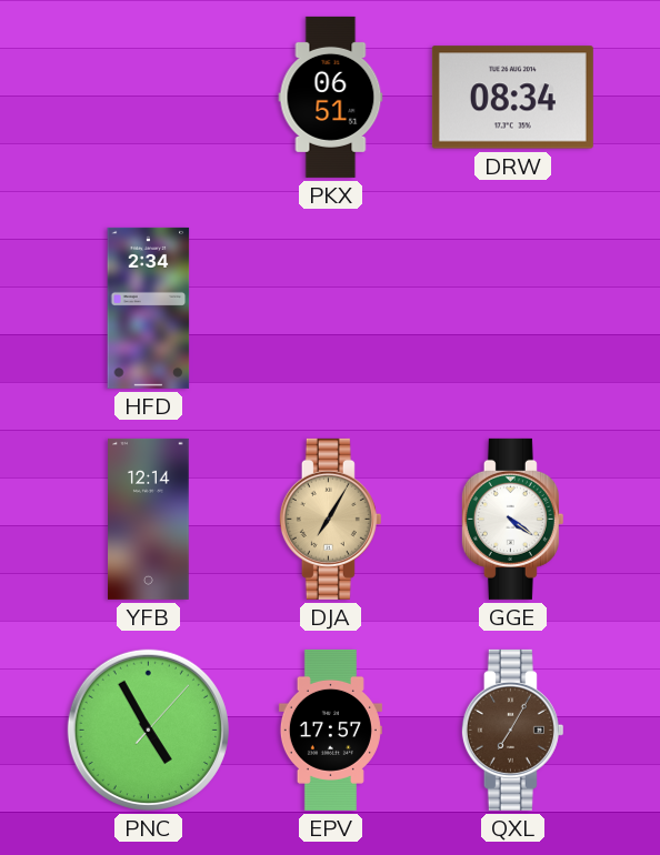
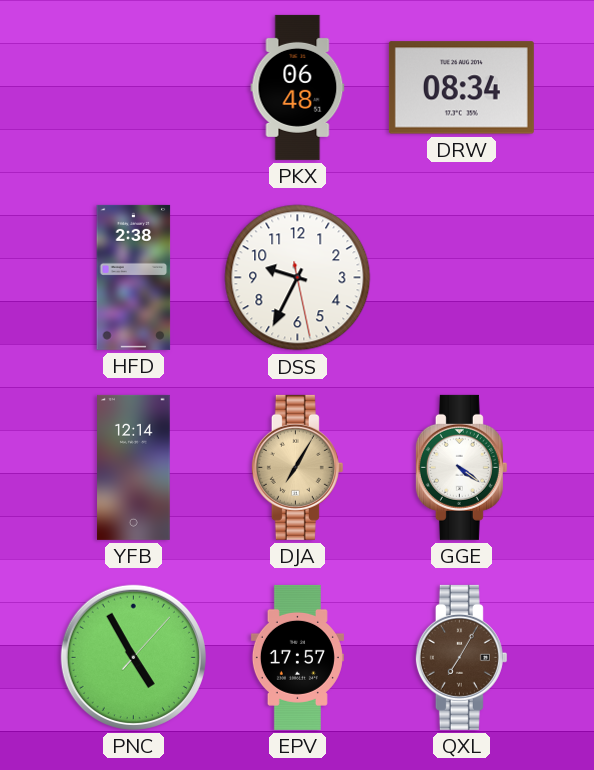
PKX: 06:51 -> 06:48 (298, 87)
HFD: 2:34 -> 2:38 (134, 277)
DSS: none -> 9:34 (298, 278)
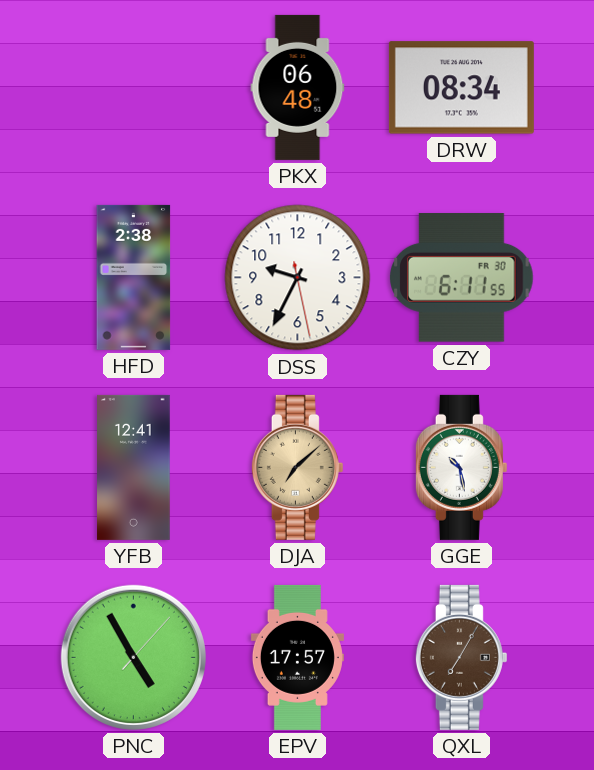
CZY: none -> 6:11 (462, 278)
YFB: 12:14 -> 12:41 (134, 467)
DJA: 7:05 -> 7:08 (297, 467)
GGE: 4:21 -> 10:28 (461, 467)
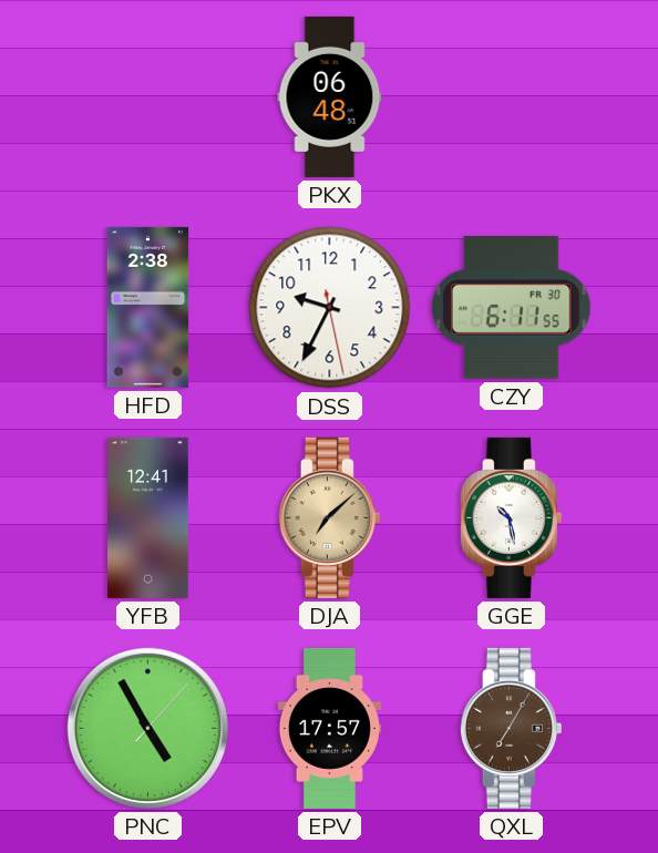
DRW: 08:34 -> none (461, 88)
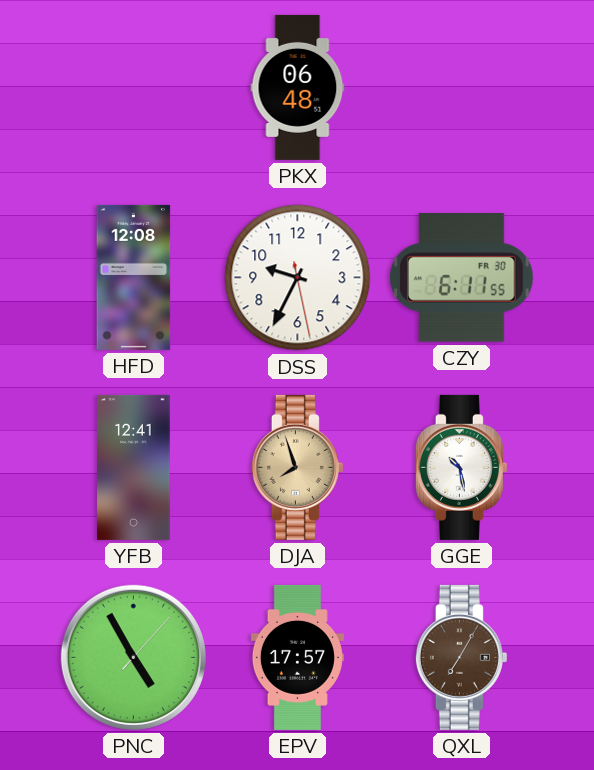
HFD: 2:38 -> 12:08 (134, 277)
DJA: 7:08 -> 7:57 (297, 467)
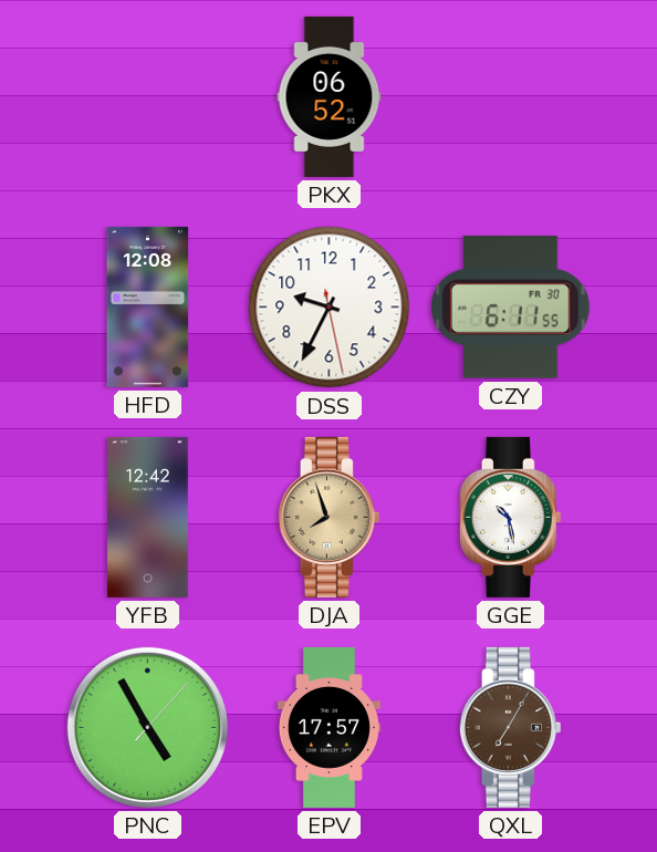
PKX: 06:48 -> 06:52 (330, 96)
YFB: 12:41 -> 12:42 (148, 517)
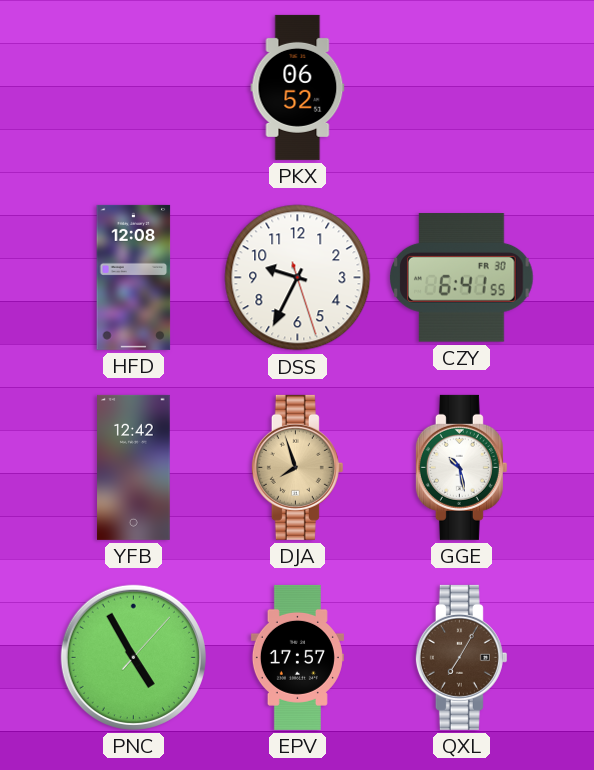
DSS: 9:34:28 -> 9:34:27 (298, 278)
CZY: 6:11 -> 6:41 (462, 278)
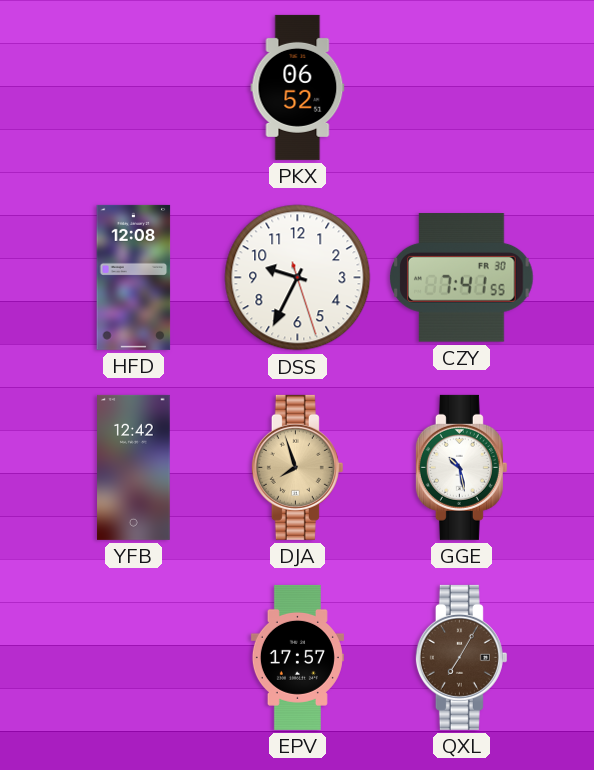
CZY: 6:41 -> 7:41 (462, 278)
PNC: 4:55 -> none (133, 657)
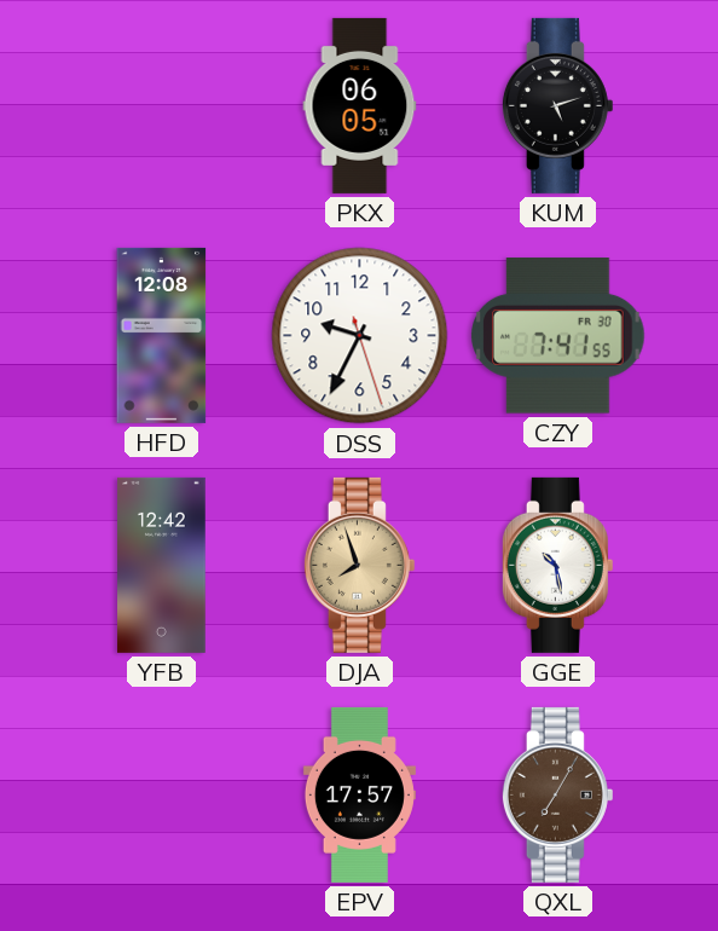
PKX: 06:52 -> 06:05 (360, 105)
KUM: none -> 5:12 (557, 105)
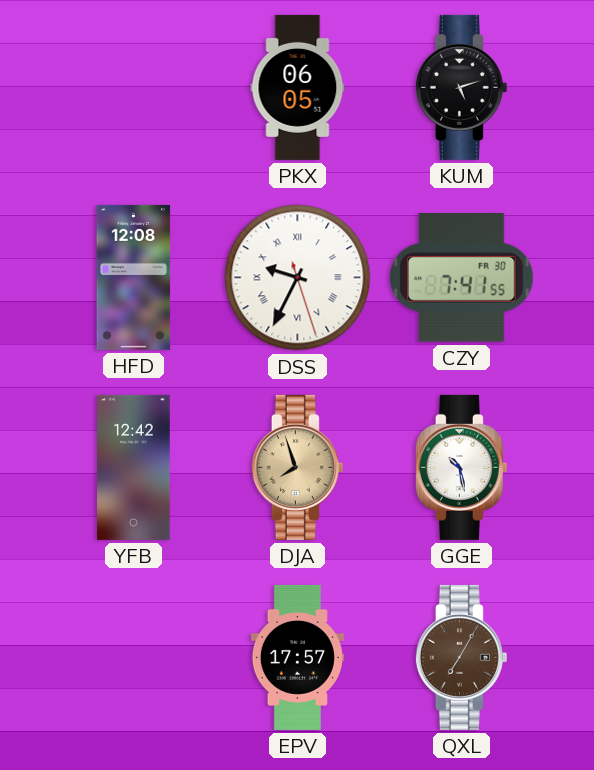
DSS numerals: Arabic -> Roman (298, 278)
